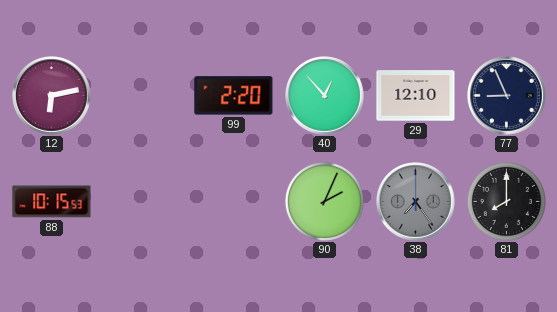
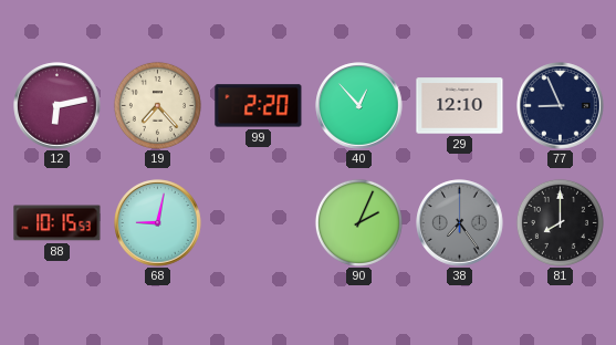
19: none -> 7:23 (157, 105)
68: none -> 9:02 (158, 223)
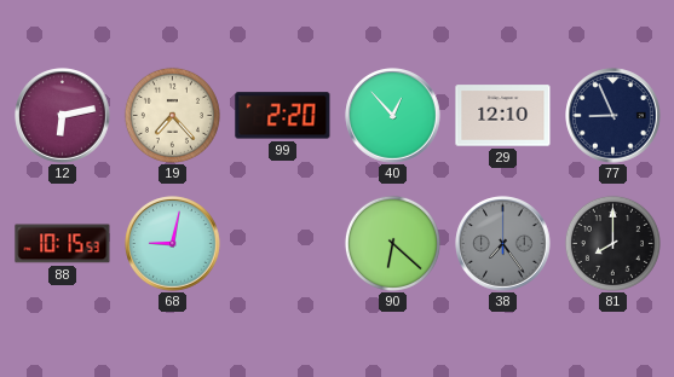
90: 2:04 -> 6:22 (392, 243)
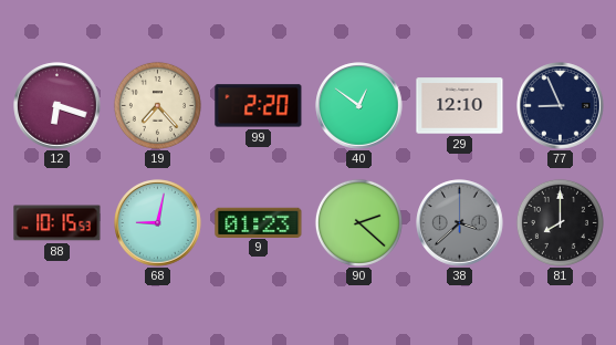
12: 6:13 -> 6:18 (58, 106)
40: 12:53 -> 12:51 (359, 106)
9: none -> 01:23 (259, 222)
90: 6:22 -> 2:22 (358, 222)
38: 7:24 -> 3:38 (460, 223)
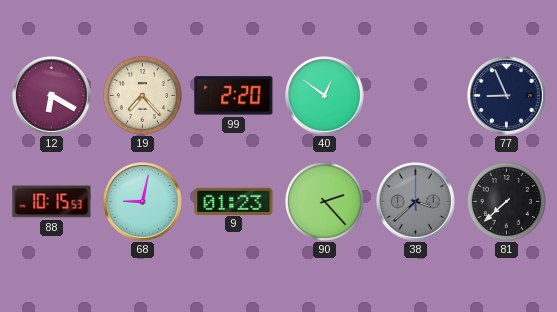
12: 6:18 -> 6:20 (52, 96)
29: 12:10 -> none (460, 106)
90: 2:22 -> 2:23 (324, 201)
81: 8:00 -> 7:38 (506, 201)
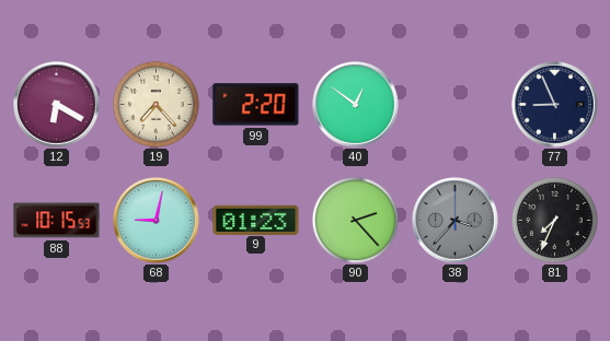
38: 3:38 -> 3:37 (456, 221)
81: 7:38 -> 7:34 (554, 220)
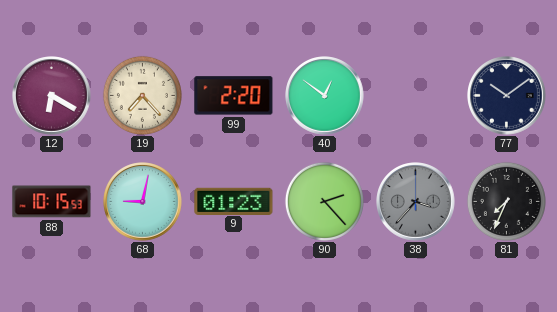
77: 8:56 -> 10:09 (507, 96)
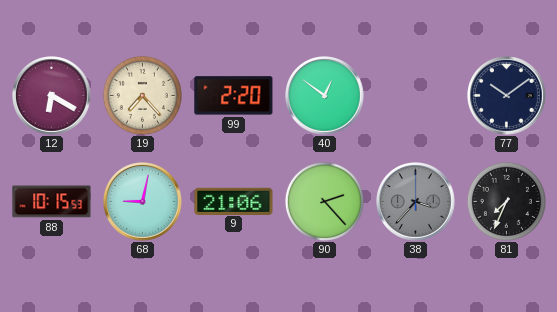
9: 01:23 -> 21:06 (234, 201)
